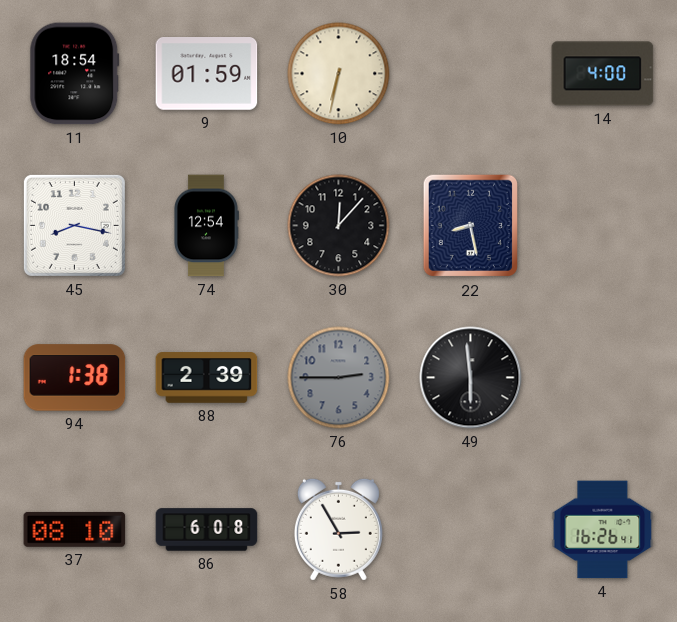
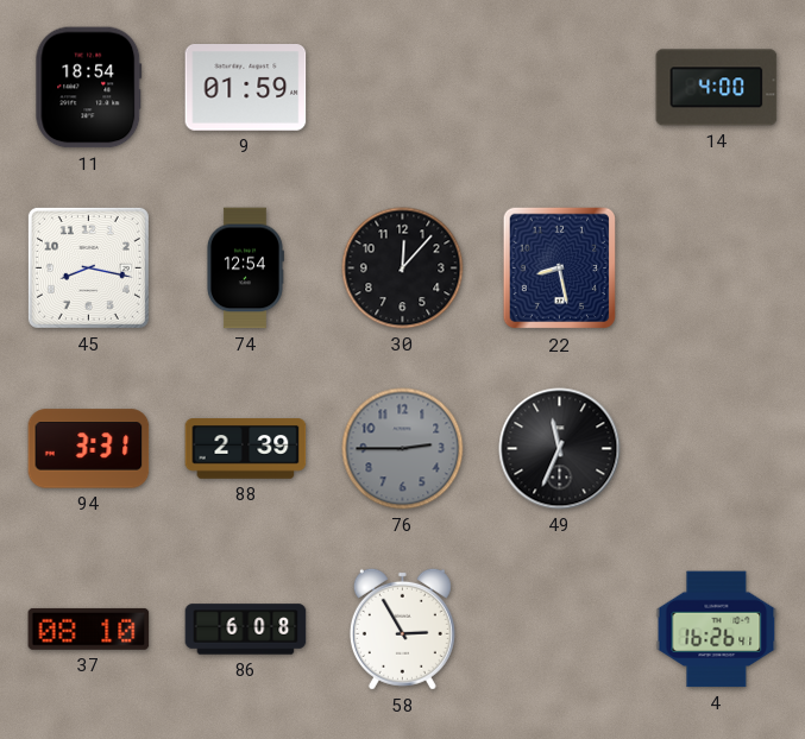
10: 6:32 -> none (339, 74)
94: 1:38 -> 3:31 (89, 449)
49: 5:59 -> 11:34 (560, 449)
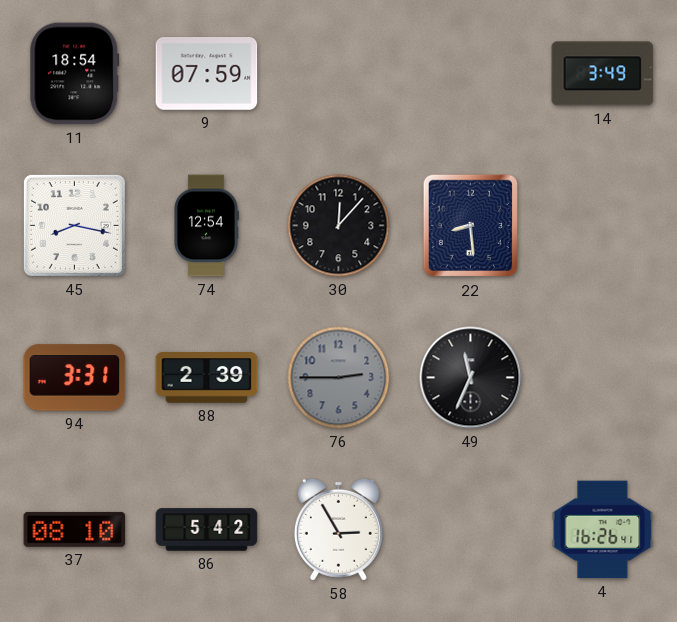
9: 01:59 -> 07:59 (207, 74)
14: 4:00 -> 3:49 (603, 74)
22: 8:28 -> 8:29 (471, 226)
86: 6:08 -> 5:42 (207, 530)
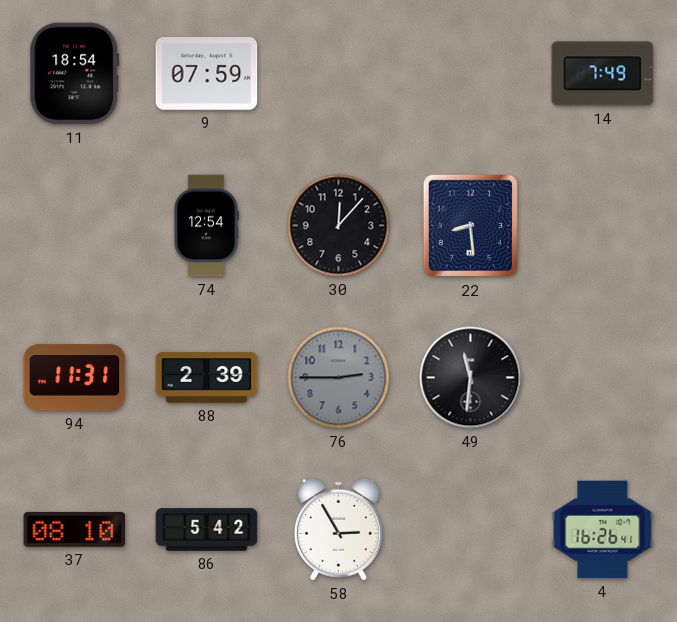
14: 3:49 -> 7:49 (603, 74)
45: 8:17 -> none (74, 225)
94: 3:31 -> 11:31 (75, 378)
49: 11:34 -> 11:31 (471, 378)
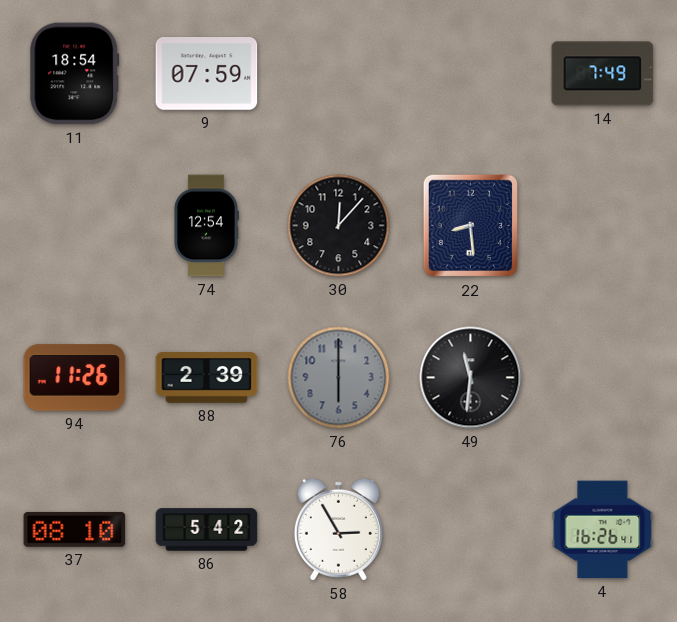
94: 11:31 -> 11:26 (75, 378)
76: 2:45 -> 6:00 (339, 378)
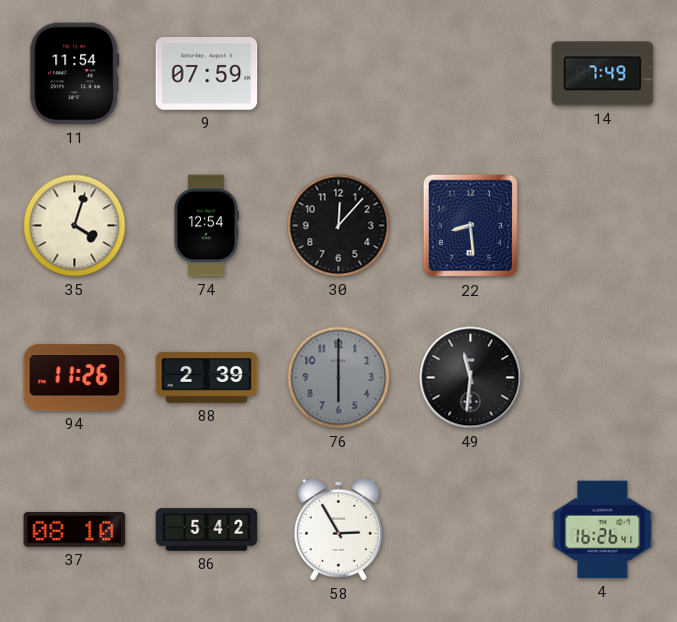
11: 18:54 -> 11:54 (75, 74)
35: none -> 4:03 (75, 226)
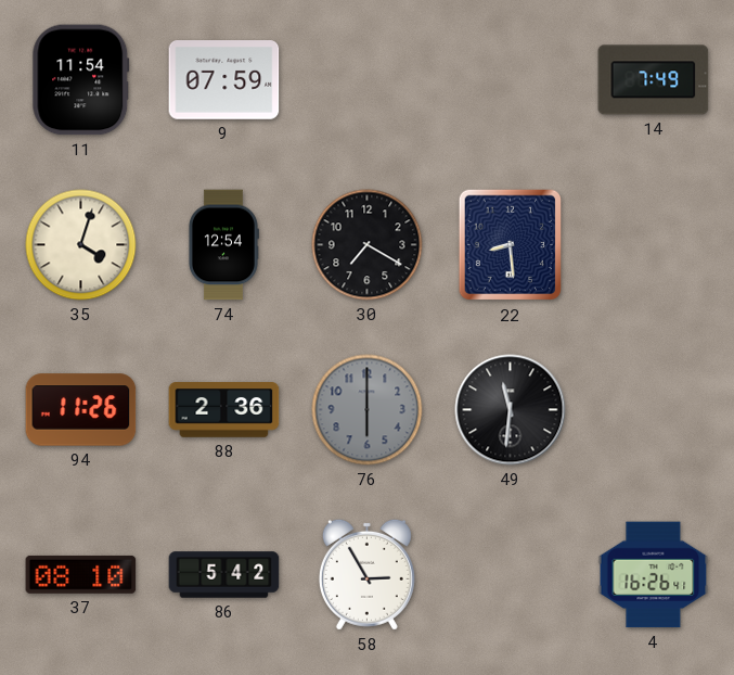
30: 12:07 -> 7:20 (368, 245)
88: 2:39 -> 2:36 (224, 410)
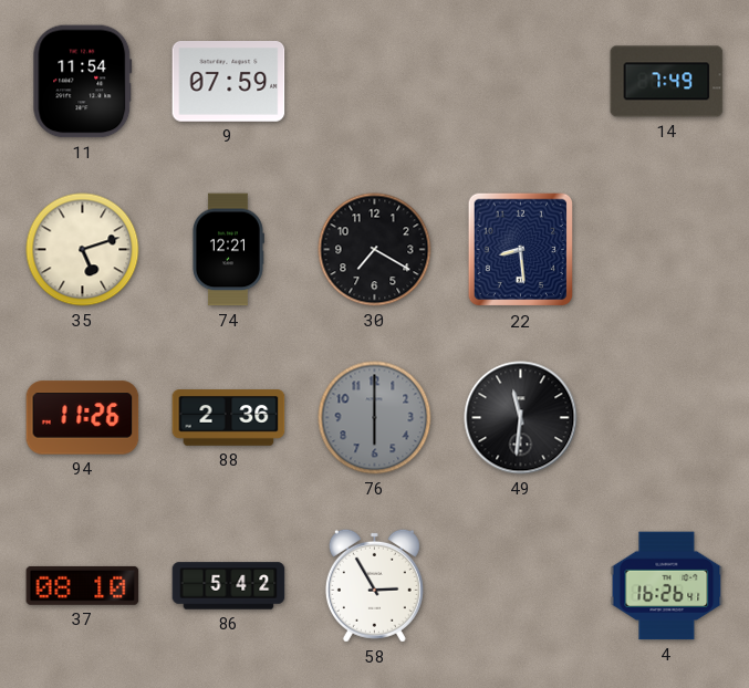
35: 4:03 -> 5:12 (83, 250)
74: 12:54 -> 12:21 (228, 250)
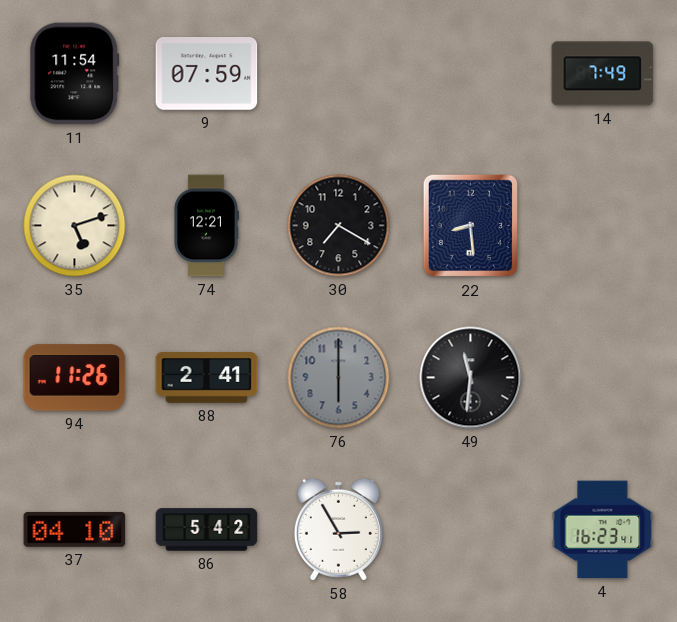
88: 2:36 -> 2:41 (207, 378)
37: 08:10 -> 04:10 (75, 529)
4: 16:26 -> 16:23 (603, 530)
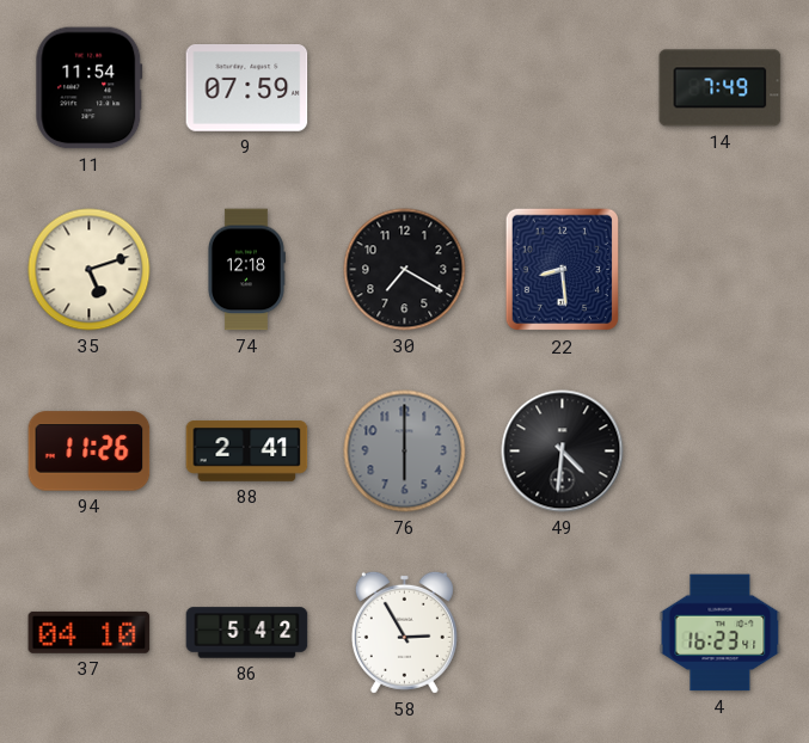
74: 12:21 -> 12:18 (246, 270)
49: 11:31 -> 4:31 (563, 452)
